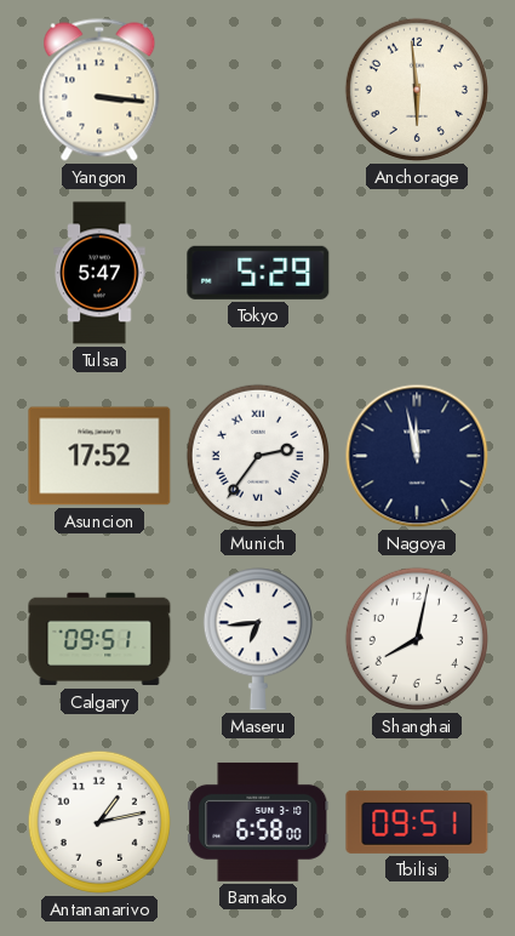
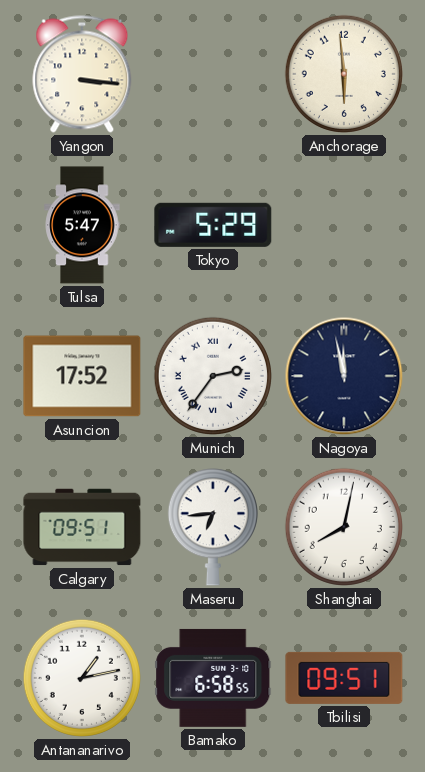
Bamako: 6:58:00 -> 6:58:55 (213, 678)
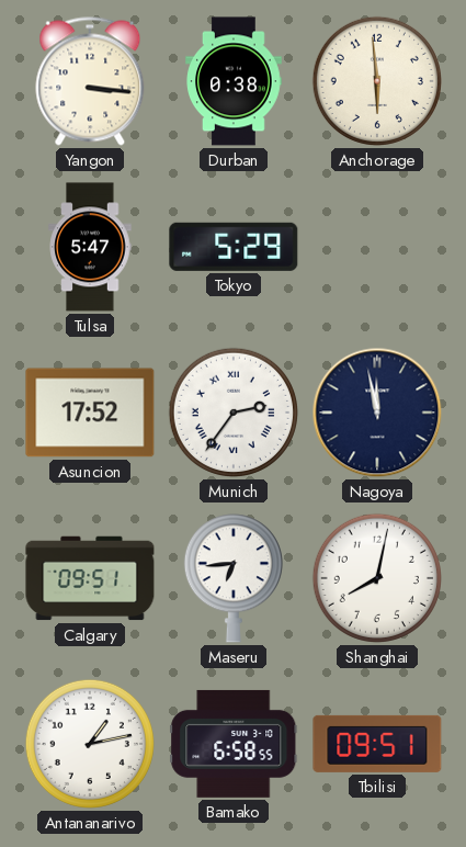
Durban: none -> 0:38 (234, 81)
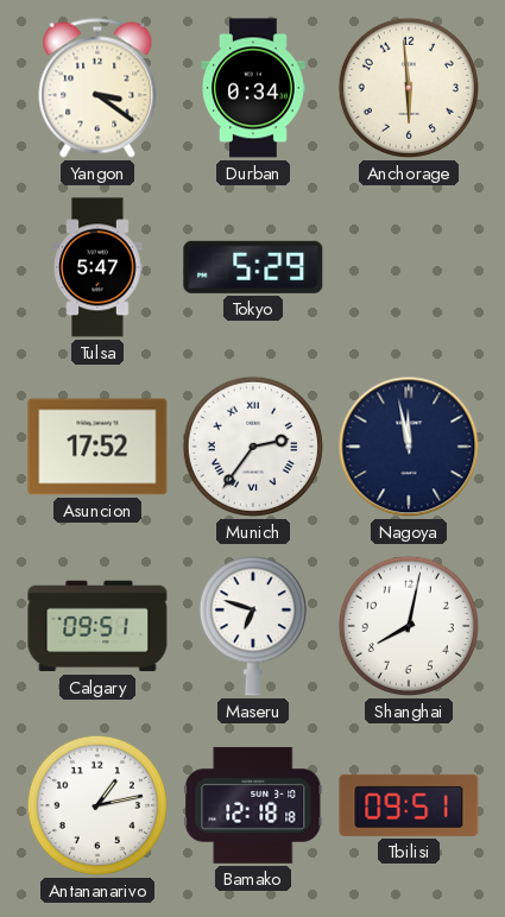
Yangon: 3:16 -> 3:21 (97, 88)
Durban: 0:38 -> 0:34 (253, 88)
Maseru: 6:44 -> 6:48 (253, 626)
Bamako: 6:58 -> 12:18 (253, 805)
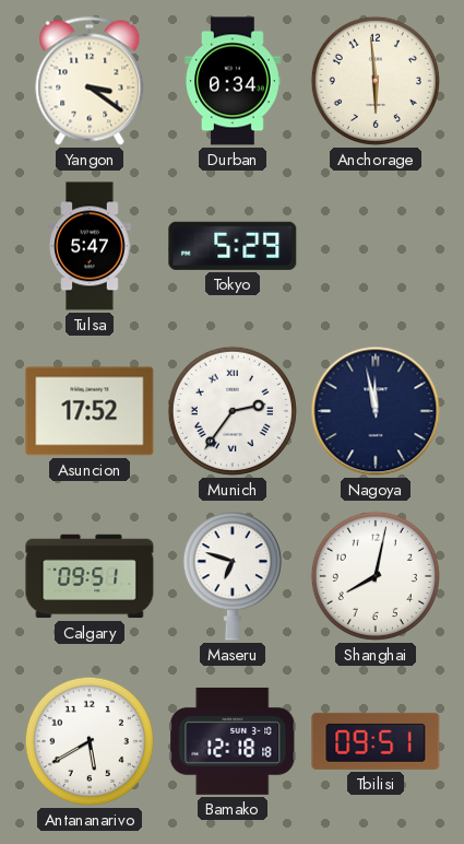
Antananarivo: 1:13 -> 5:40 (90, 741)
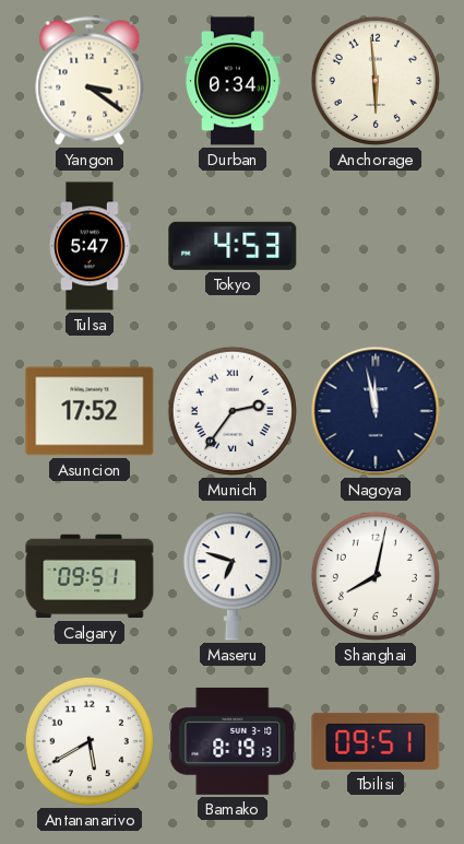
Tokyo: 5:29 -> 4:53 (233, 246)
Bamako: 12:18 -> 8:19 (233, 741)
